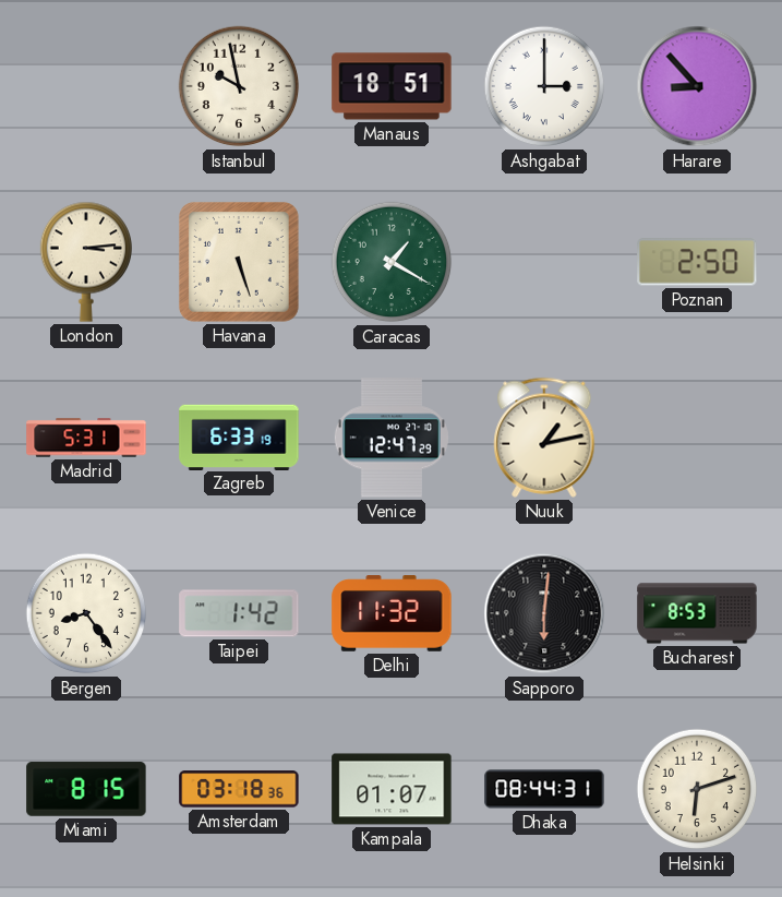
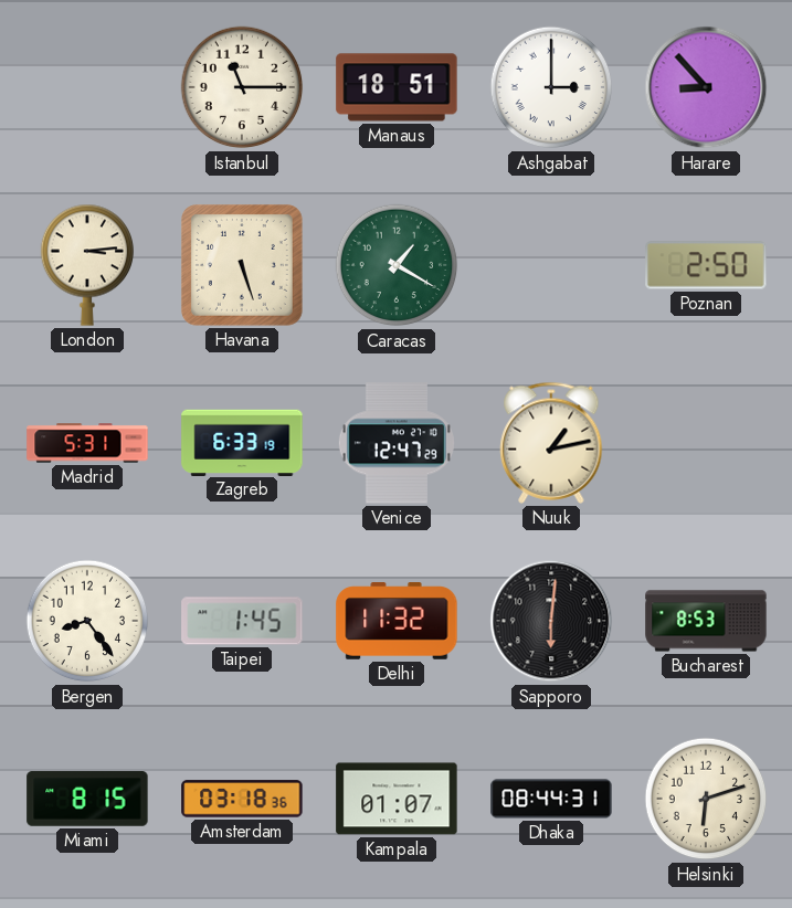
Istanbul: 9:58 -> 11:15 (242, 87)
Taipei: 1:42 -> 1:45 (242, 621)
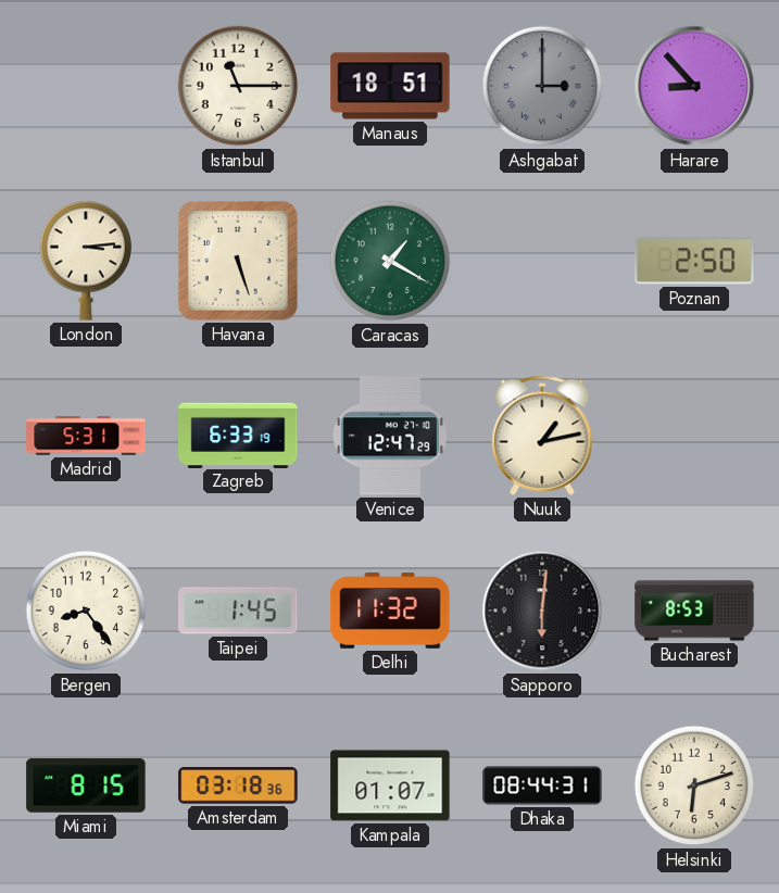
Ashgabat dial: white -> grey (542, 86)
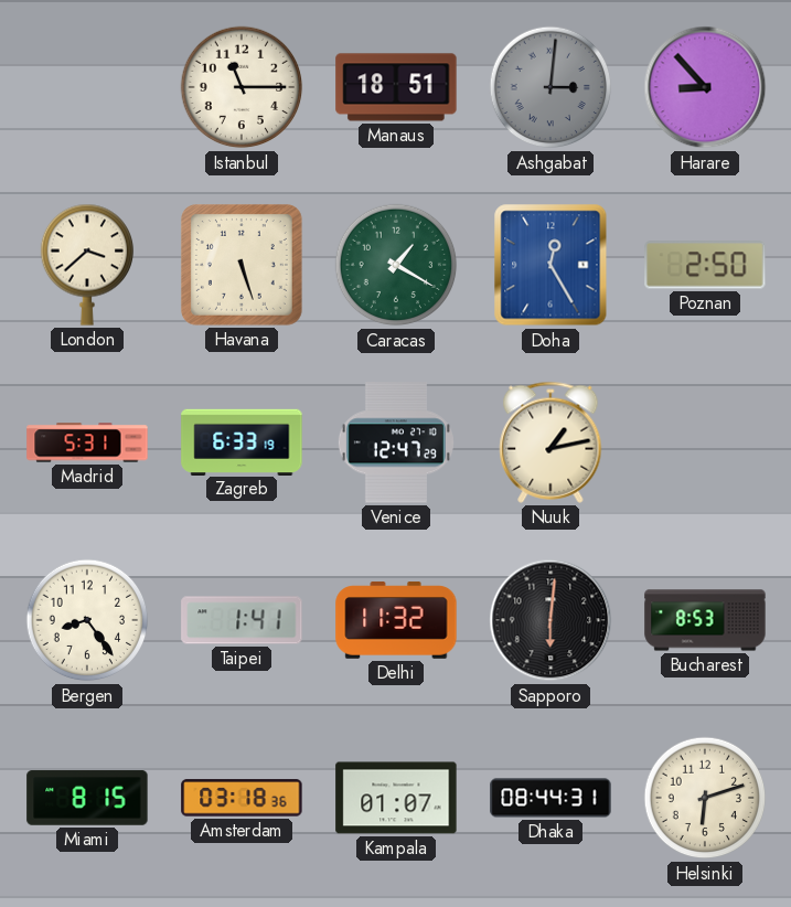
Ashgabat: 3:00 -> 3:01 (551, 87)
London: 3:14 -> 3:38 (86, 265)
Doha: none -> 12:25 (551, 265)
Taipei: 1:45 -> 1:41 (242, 620)
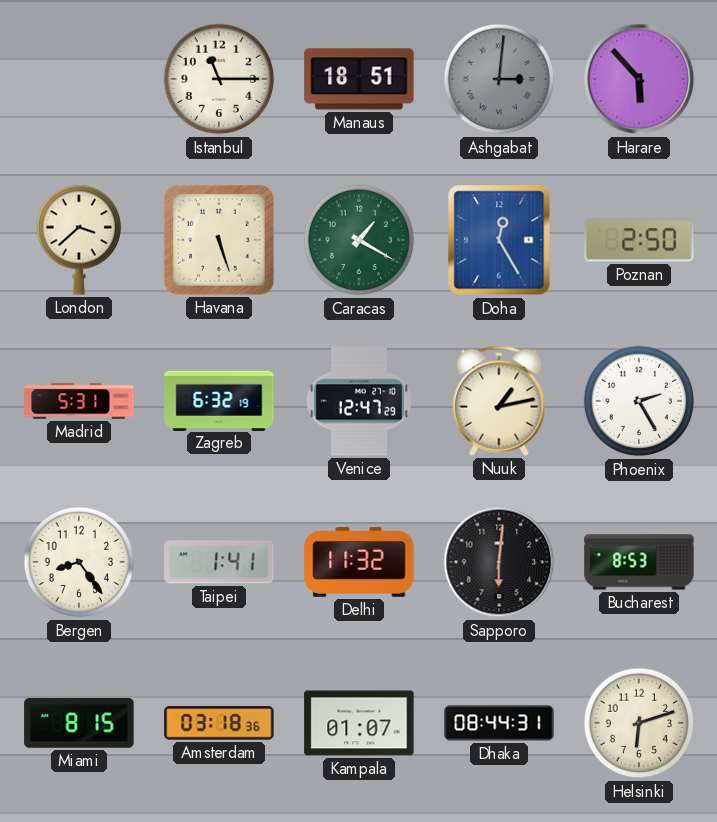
Harare: 8:53 -> 5:53 (639, 79)
Zagreb: 6:33 -> 6:32 (219, 400)
Phoenix: none -> 2:25 (639, 401)
